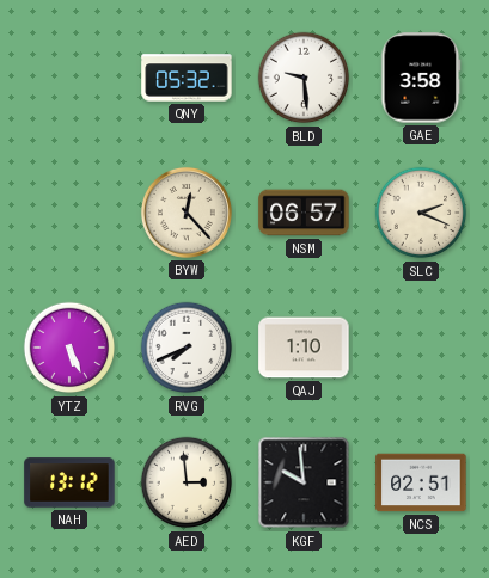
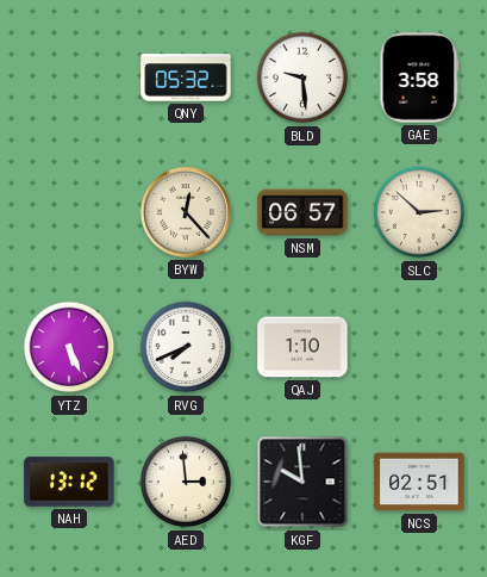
SLC: 2:19 -> 2:52 (419, 212)
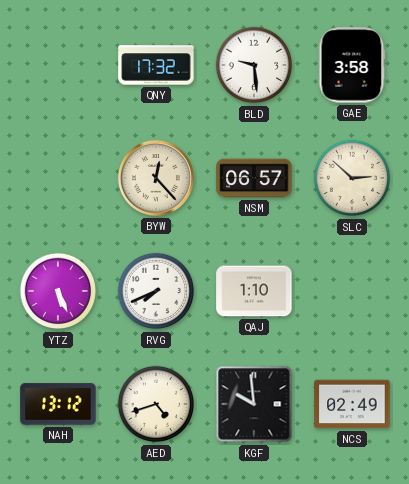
QNY: 05:32 -> 17:32 (156, 65)
AED: 2:59 -> 4:42 (156, 404)
NCS: 02:51 -> 02:49 (352, 404)
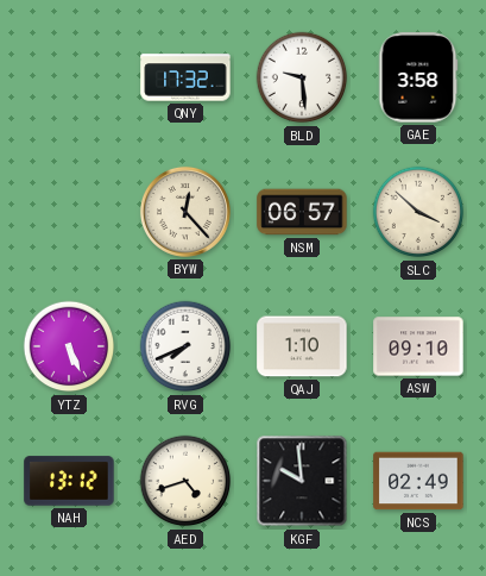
SLC: 2:52 -> 3:52 (418, 212)
ASW: none -> 09:10 (418, 346)
